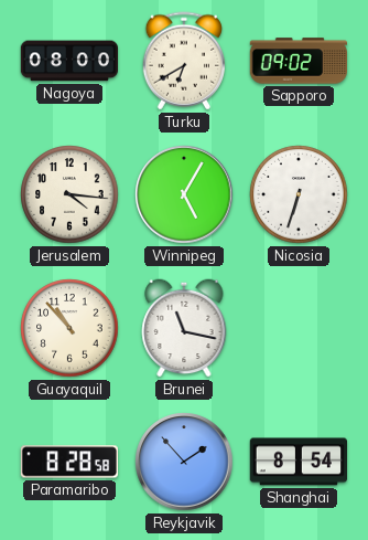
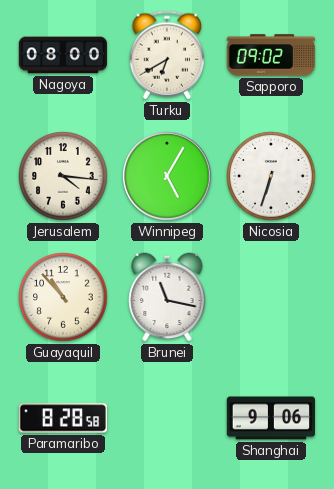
Reykjavik: 1:53 -> none (184, 462)
Shanghai: 8:54 -> 9:06 (270, 418)
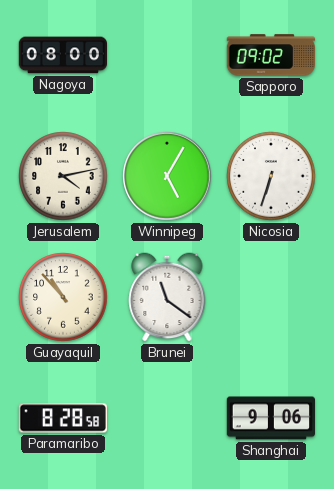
Turku: 6:40 -> none (166, 55)
Jerusalem: 4:16 -> 4:13 (63, 176)
Brunei: 11:17 -> 11:21 (167, 297)
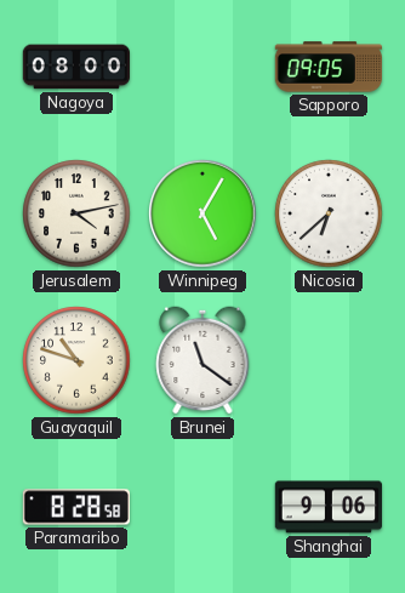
Sapporo: 09:02 -> 09:05 (327, 67)
Nicosia: 6:33 -> 6:38 (329, 213)
Guayaquil: 10:53 -> 10:48 (76, 360)
